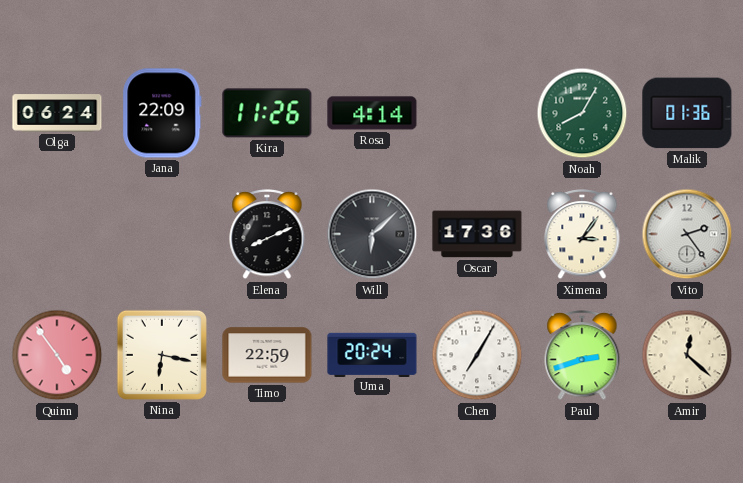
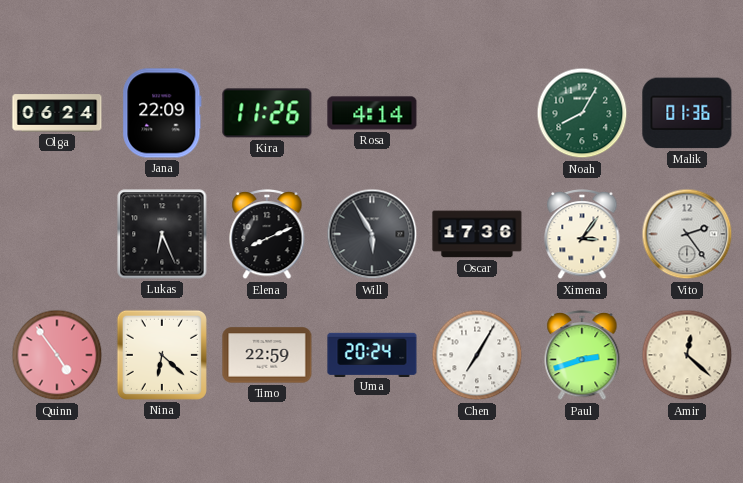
Lukas: none -> 6:26 (162, 234)
Will: 6:08 -> 5:55 (372, 234)
Nina: 6:17 -> 6:22 (162, 355)
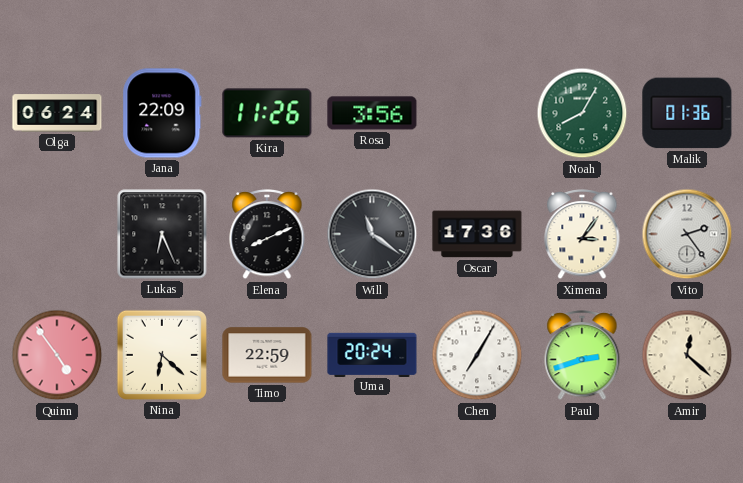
Rosa: 4:14 -> 3:56 (372, 113)
Will: 5:55 -> 11:21 (372, 234)
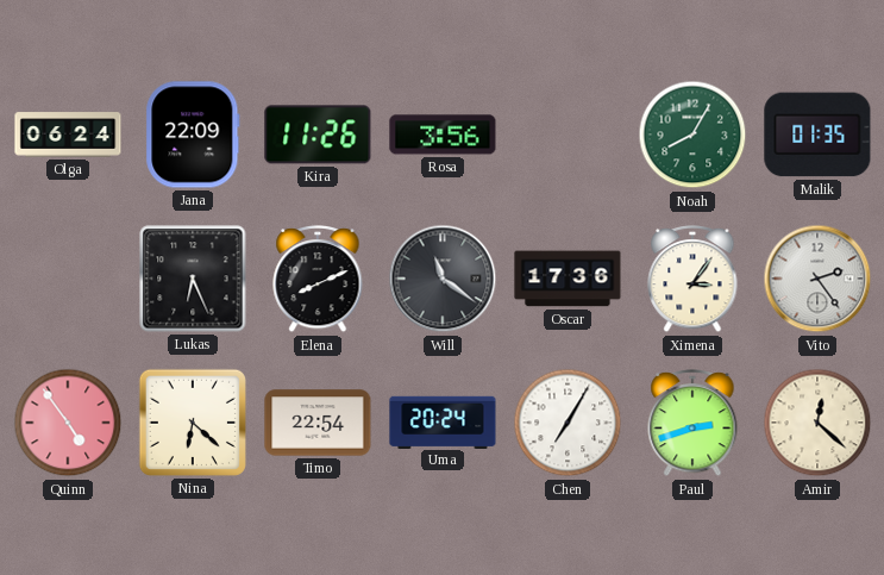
Malik: 01:36 -> 01:35 (817, 135)
Timo: 22:59 -> 22:54 (318, 423)
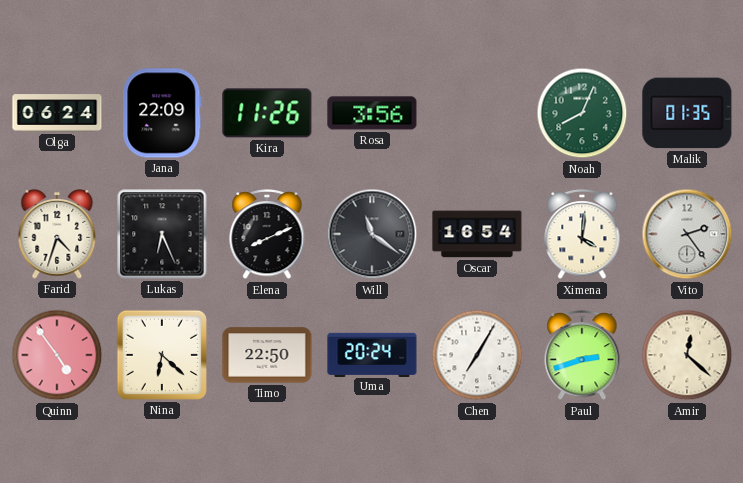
Noah: 8:05 -> 8:04 (582, 113)
Farid: none -> 4:33 (57, 234)
Oscar: 17:36 -> 16:54 (477, 234)
Ximena: 3:06 -> 4:01 (582, 235)
Timo: 22:54 -> 22:50 (267, 355)
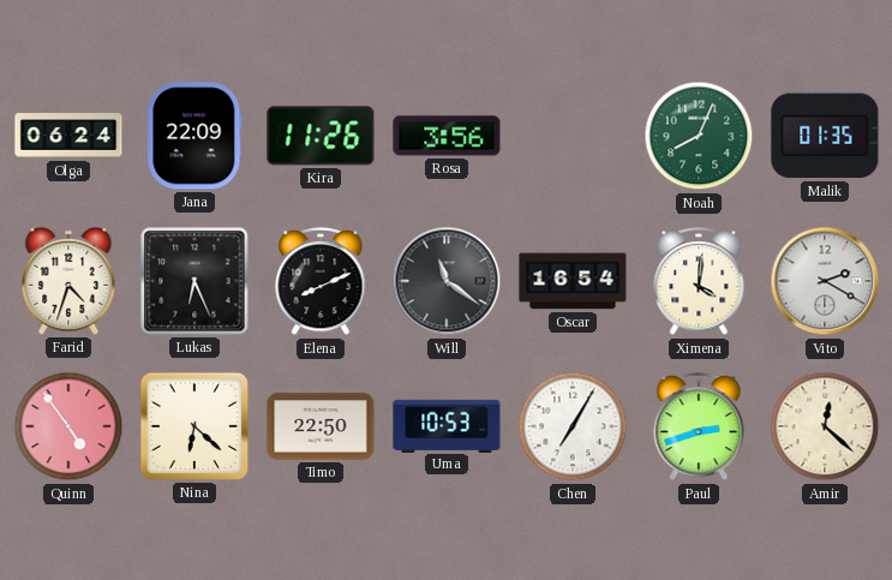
Vito: 2:24 -> 2:20 (825, 281)
Uma: 20:24 -> 10:53 (447, 425)
